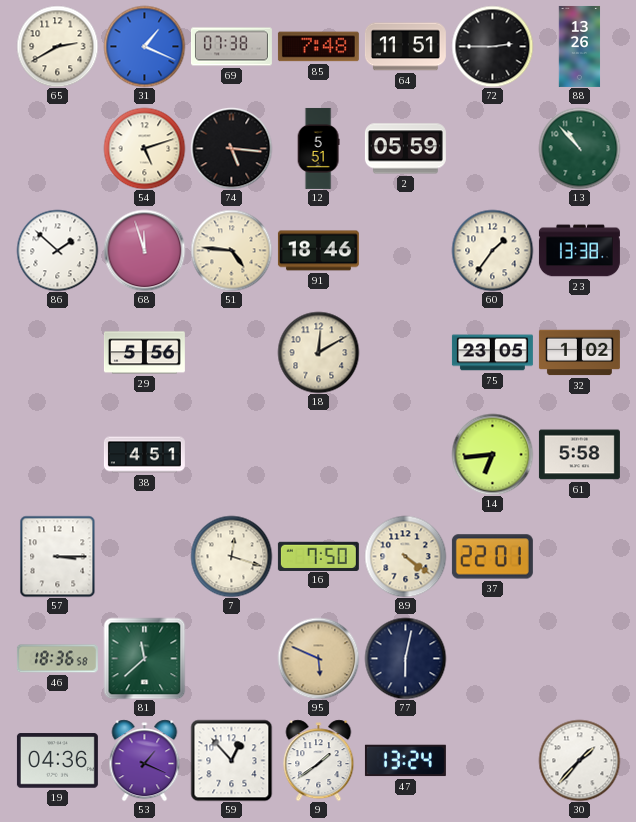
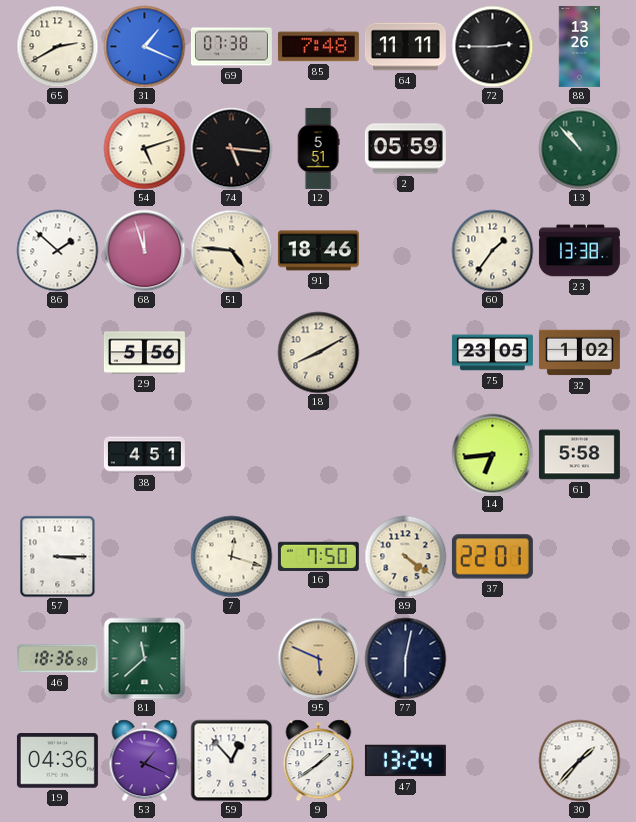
64: 11:51 -> 11:11 (405, 47)
18: 12:10 -> 8:10 (318, 352)
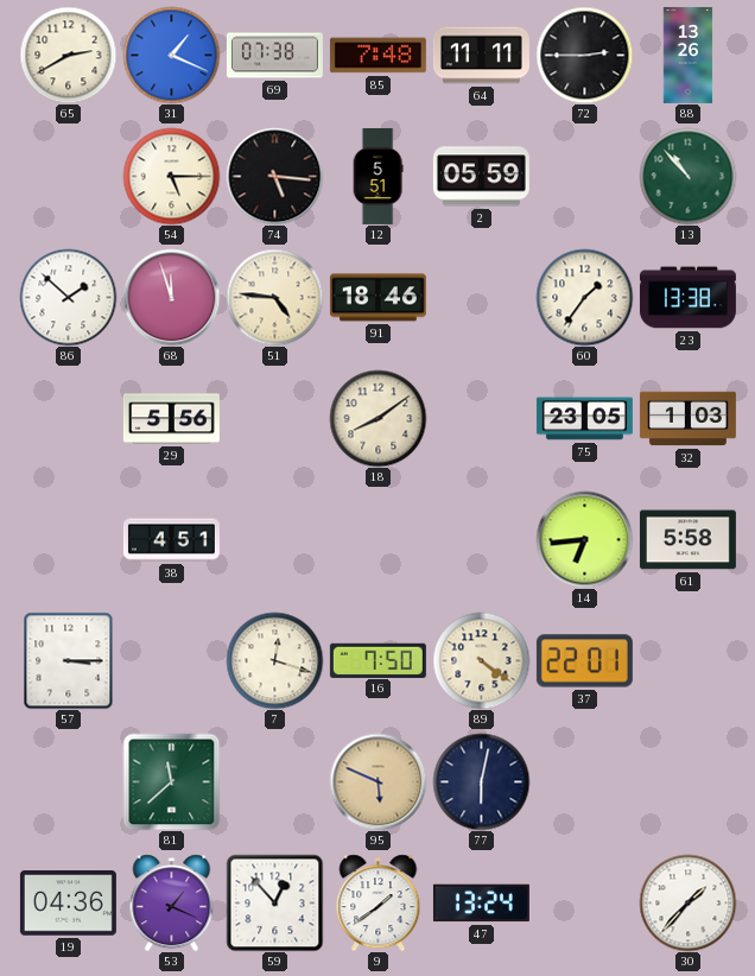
54: 5:12 -> 5:15 (171, 176)
18: 8:10 -> 8:09 (377, 418)
32: 1:02 -> 1:03 (687, 419)
46: 18:36 -> none (57, 659)
